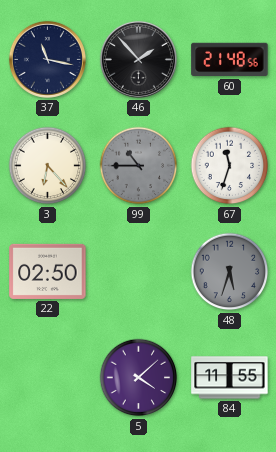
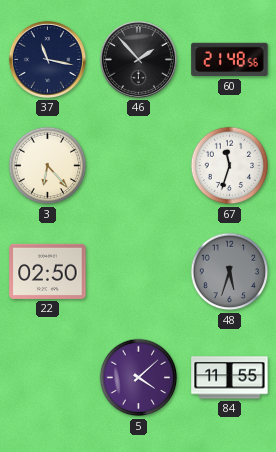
99: 10:45 -> none (139, 166)
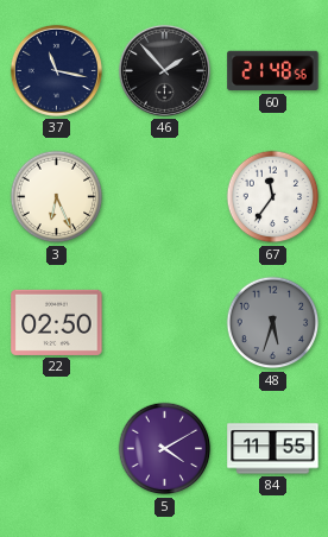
3: 6:23 -> 6:26 (57, 197)
67: 11:33 -> 11:36 (273, 197)
5: 4:08 -> 4:10 (165, 449)
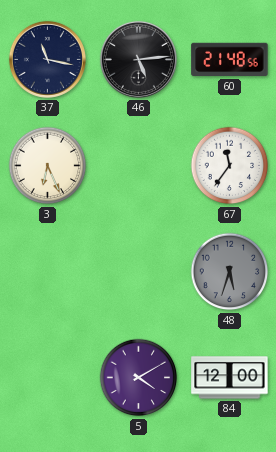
46: 1:53 -> 5:14 (138, 59)
22: 02:50 -> none (57, 322)
84: 11:55 -> 12:00 (230, 378)
